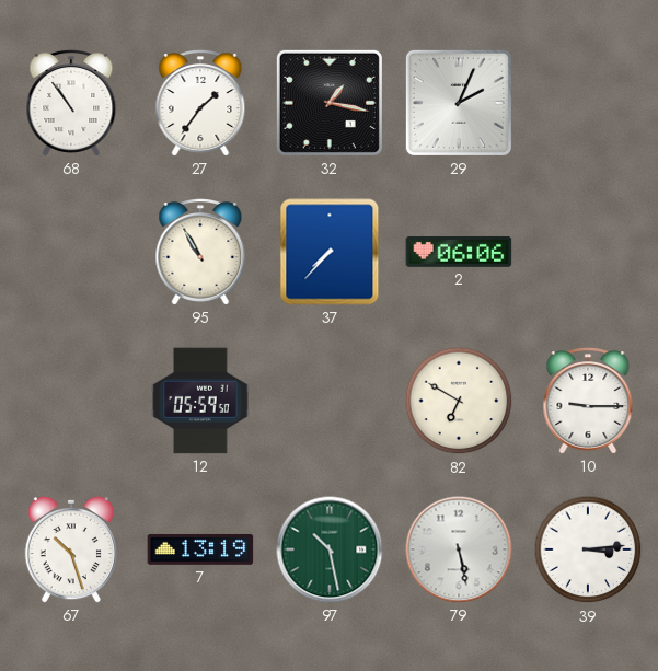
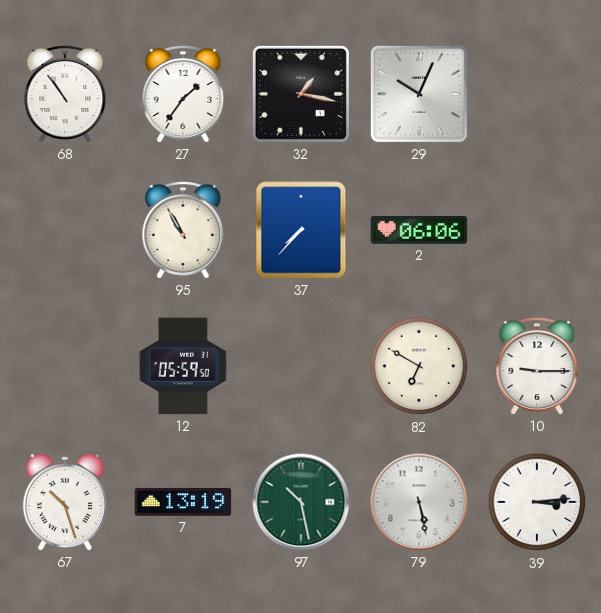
29: 2:04 -> 10:04 (419, 94)
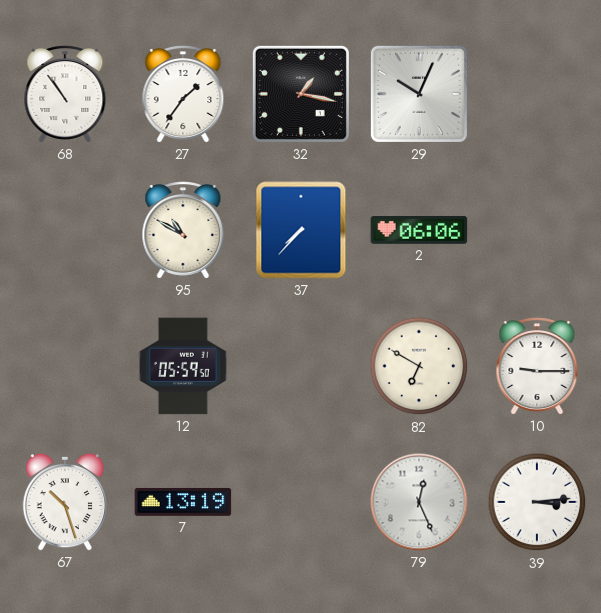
95: 10:55 -> 10:50 (183, 230)
97: 10:28 -> none (301, 502)
79: 5:28 -> 12:26 (419, 502)
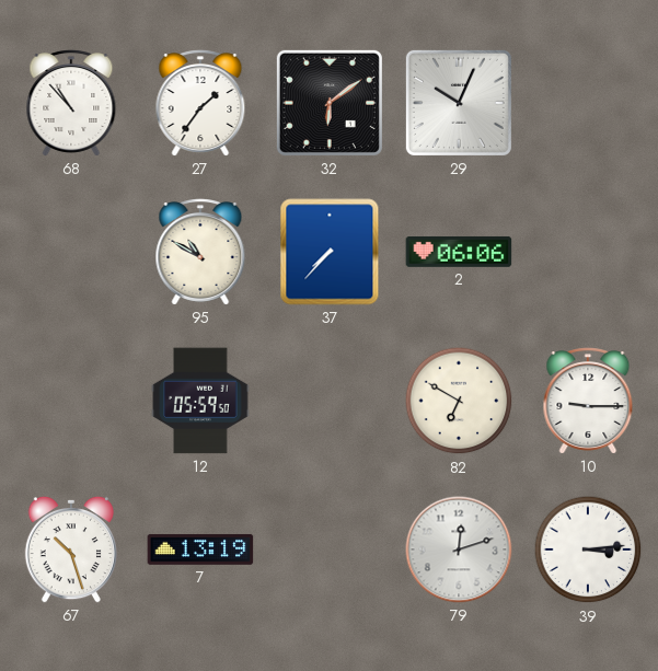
68: 10:54 -> 10:53 (71, 103)
32: 1:17 -> 6:09 (330, 103)
79: 12:26 -> 12:12 (459, 549)
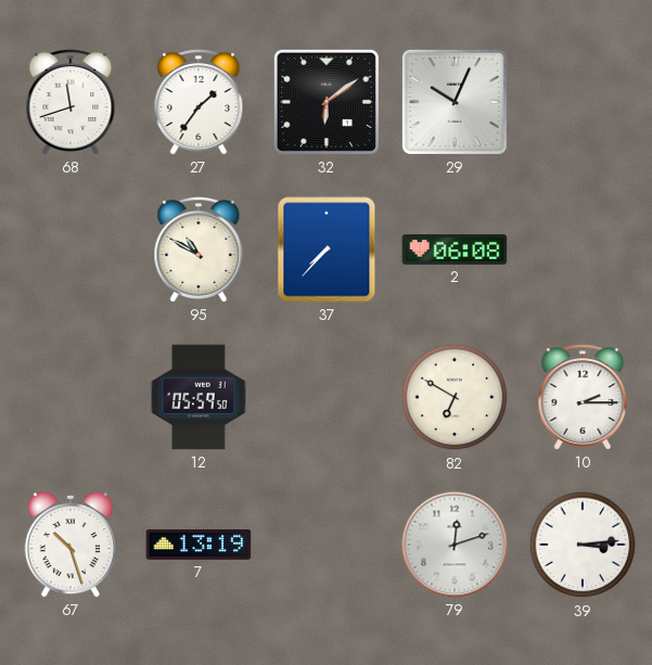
68: 10:53 -> 11:42 (71, 102)
2: 06:06 -> 06:08 (455, 250)
10: 9:15 -> 2:15 (583, 397)
